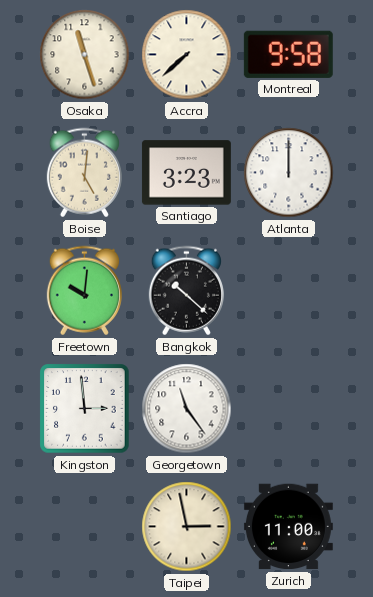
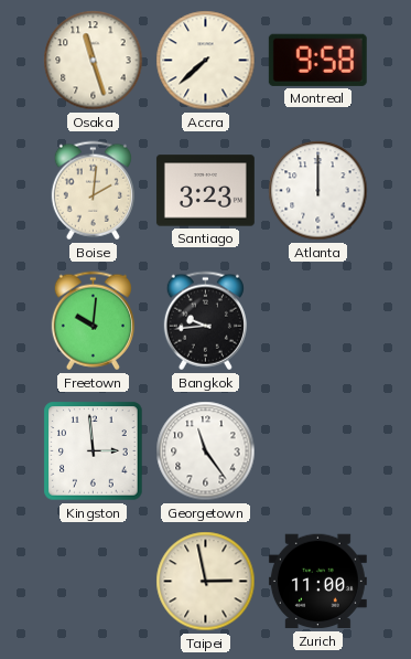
Boise: 5:01 -> 2:01 (93, 191)
Bangkok: 10:22 -> 9:44 (205, 321)
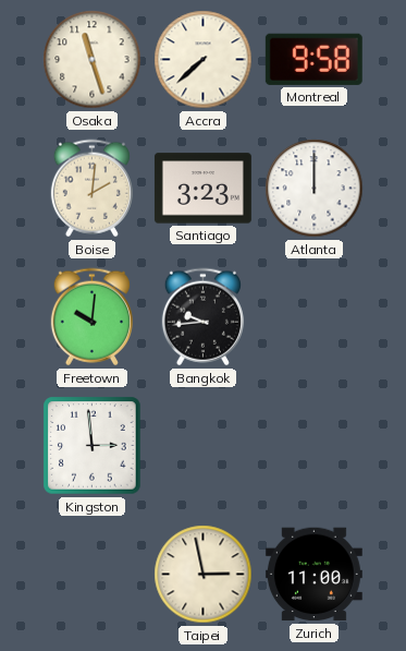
Georgetown: 11:24 -> none (206, 451)
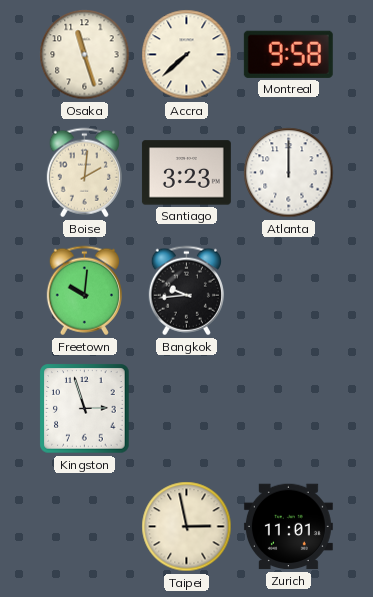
Kingston: 2:59 -> 2:57 (85, 409)
Zurich: 11:00 -> 11:01 (288, 527)
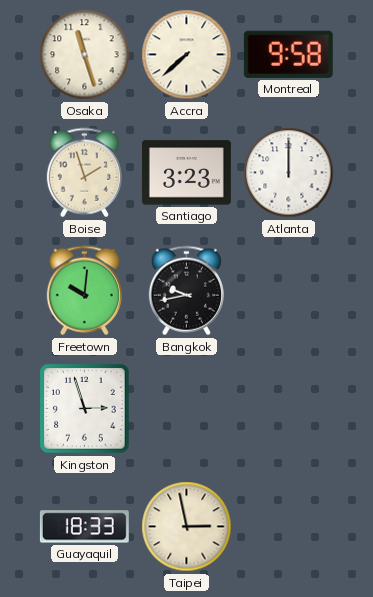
Boise: 2:01 -> 1:57 (84, 173)
Bangkok: 9:44 -> 9:43 (186, 291)
Guayaquil: none -> 18:33 (84, 527)
Zurich: 11:01 -> none (288, 527)
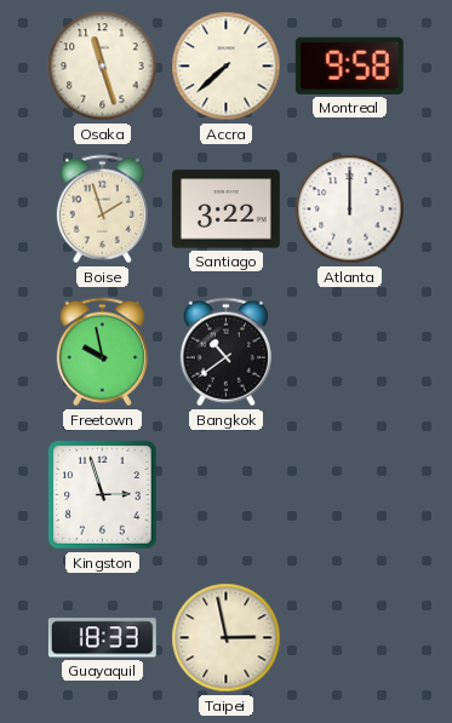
Santiago: 3:23 -> 3:22 (225, 210)
Freetown: 10:01 -> 9:58 (102, 352)
Bangkok: 9:43 -> 10:39 (225, 352)
